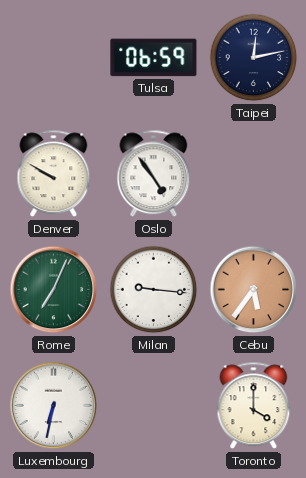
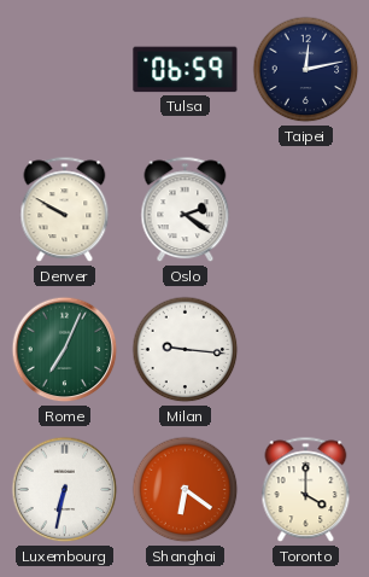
Oslo: 4:54 -> 2:21 (186, 210)
Cebu: 5:36 -> none (254, 290)
Shanghai: none -> 6:21 (186, 490)
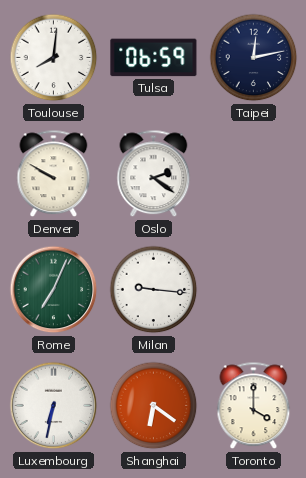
Toulouse: none -> 8:01 (54, 58)
